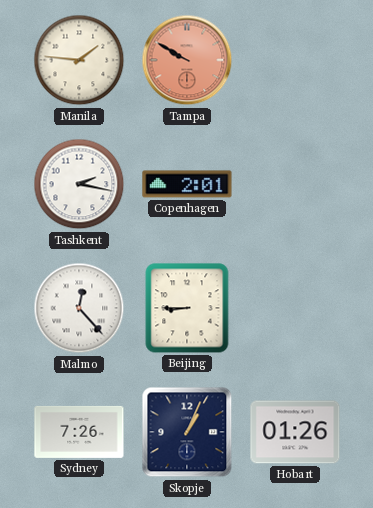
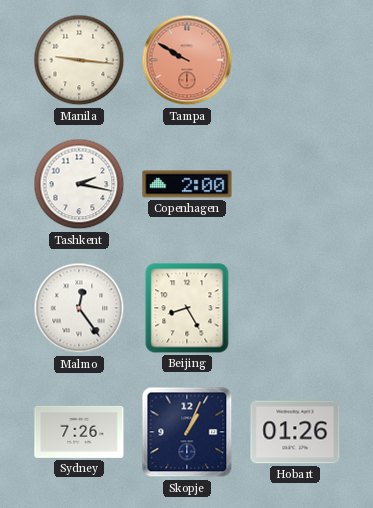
Manila: 1:46 -> 9:16 (79, 60)
Copenhagen: 2:01 -> 2:00 (187, 184)
Malmo: 12:23 -> 12:24 (79, 308)
Beijing: 8:45 -> 8:25 (187, 308)
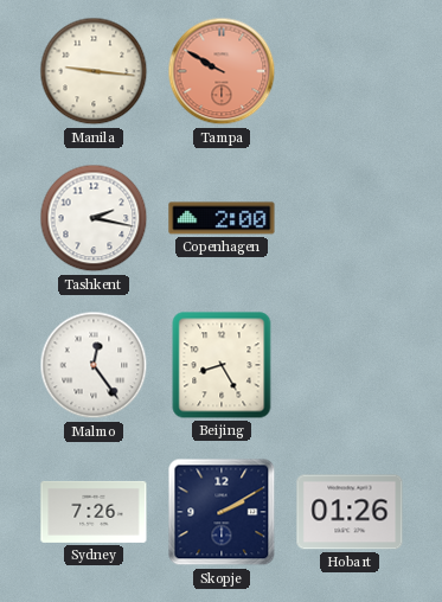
Skopje: 1:04 -> 2:10 (222, 512)
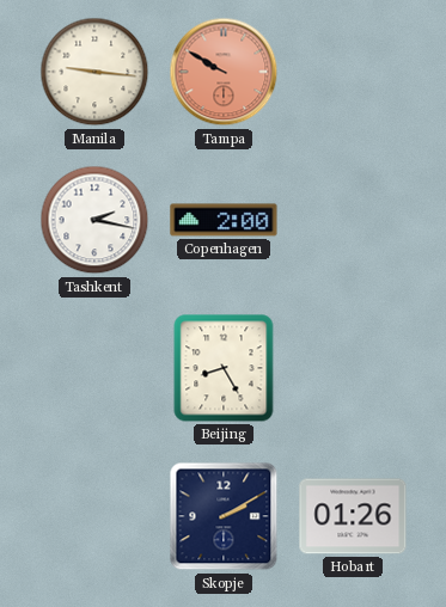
Malmo: 12:24 -> none (94, 365)
Sydney: 7:26 -> none (94, 512)
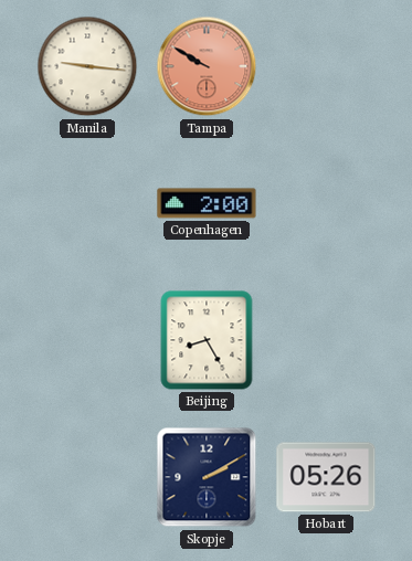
Tashkent: 2:17 -> none (94, 220)
Hobart: 01:26 -> 05:26 (326, 477)
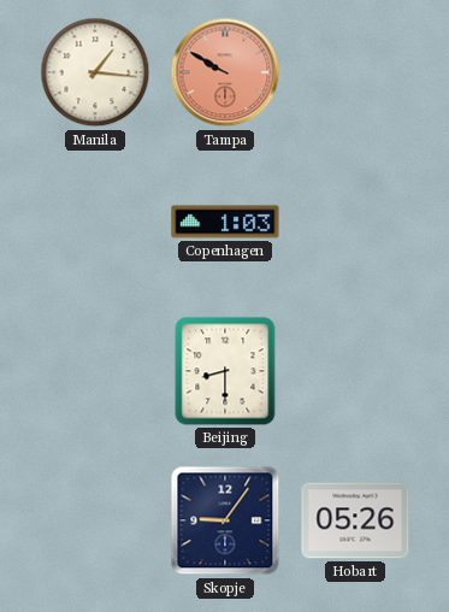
Manila: 9:16 -> 1:16 (95, 72)
Copenhagen: 2:00 -> 1:03 (225, 222)
Beijing: 8:25 -> 8:30 (225, 371)
Skopje: 2:10 -> 9:06 (225, 520)
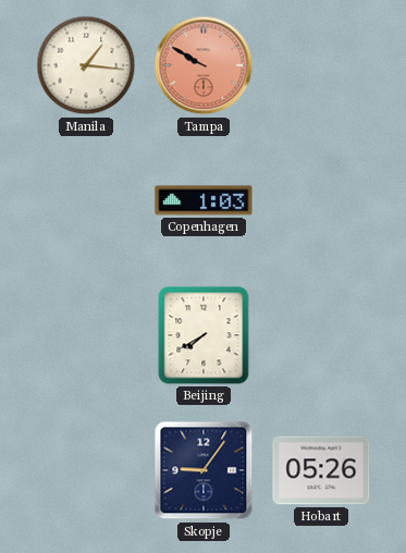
Beijing: 8:30 -> 7:40 (204, 335)
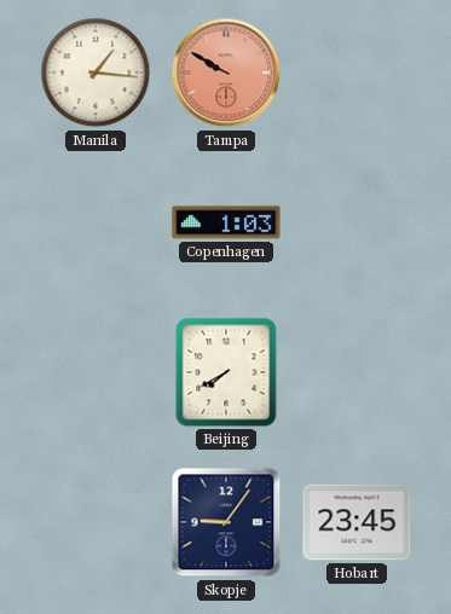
Hobart: 05:26 -> 23:45 (357, 522)
